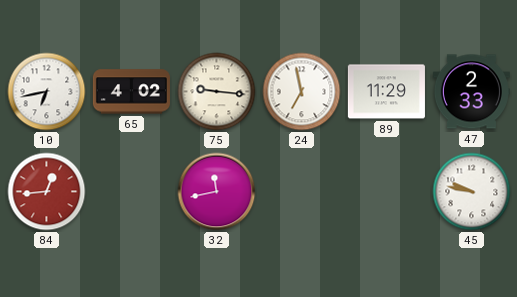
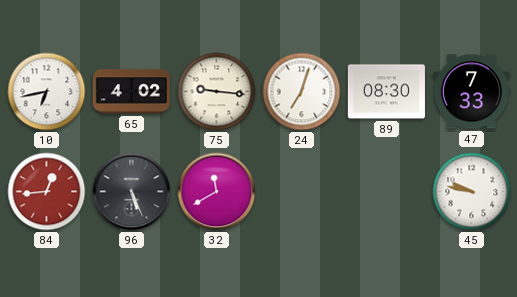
24: 6:58 -> 7:03 (302, 92)
89: 11:29 -> 08:30 (386, 92)
47: 2:33 -> 7:33 (471, 92)
96: none -> 5:26 (132, 192)
32: 11:43 -> 11:40 (217, 192)
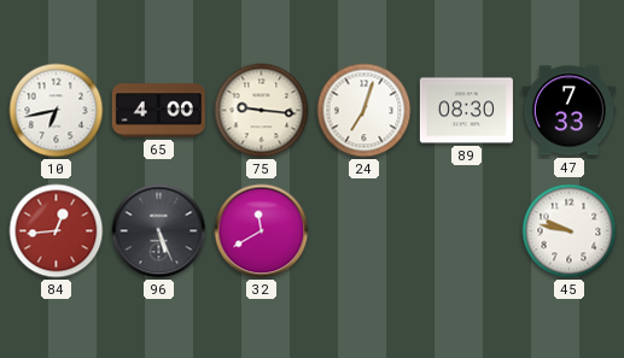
65: 4:02 -> 4:00 (158, 111)
